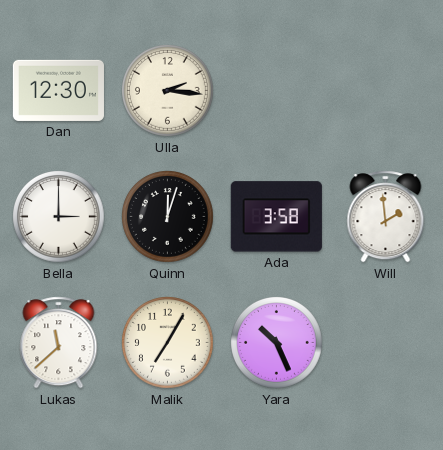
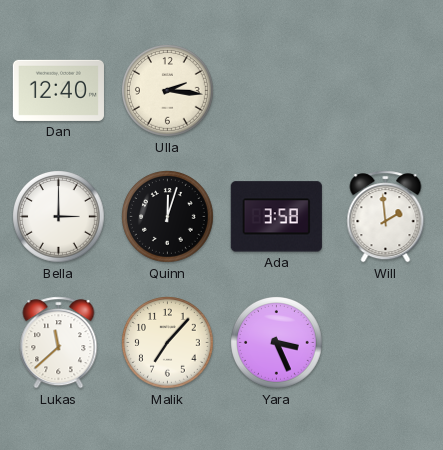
Dan: 12:30 -> 12:40 (58, 90)
Malik: 7:05 -> 7:07 (168, 343)
Yara: 10:26 -> 3:26 (277, 343)
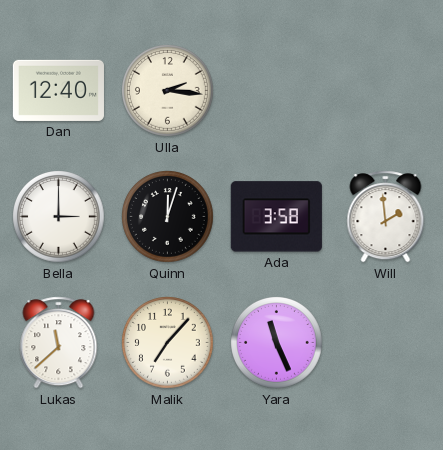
Yara: 3:26 -> 11:26 (277, 343)
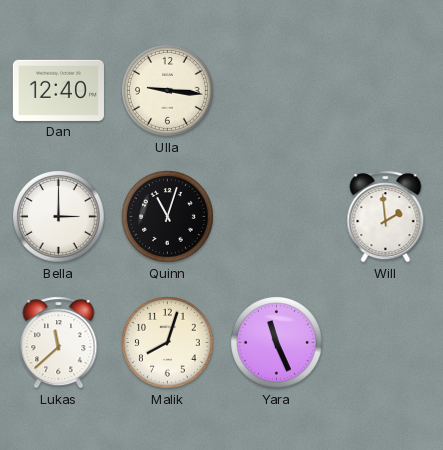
Ulla: 2:16 -> 9:16 (168, 91)
Quinn: 12:03 -> 11:03 (168, 217)
Ada: 3:58 -> none (276, 217)
Malik: 7:07 -> 8:03 (168, 343)
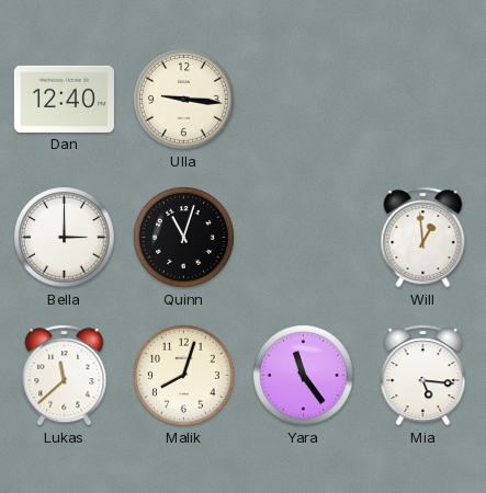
Will: 1:59 -> 12:59 (423, 238)
Yara: 11:26 -> 11:24 (304, 376)
Mia: none -> 5:16 (423, 376)
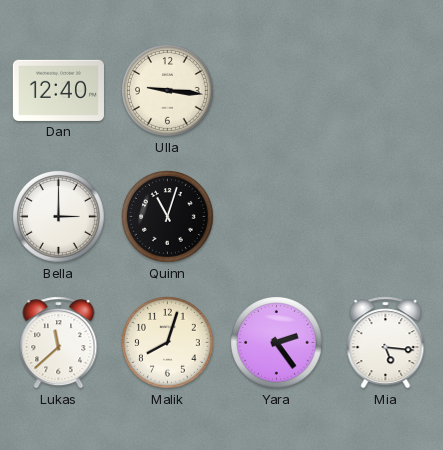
Will: 12:59 -> none (423, 238)
Yara: 11:24 -> 2:24 (277, 343)
